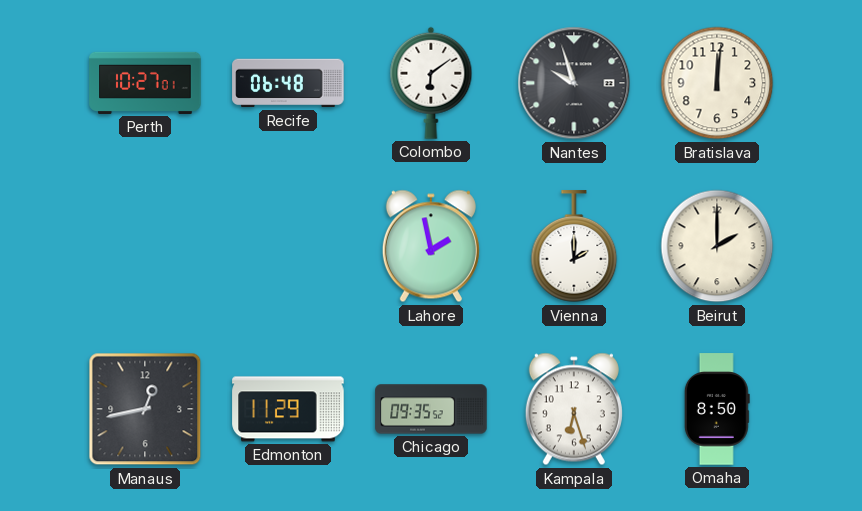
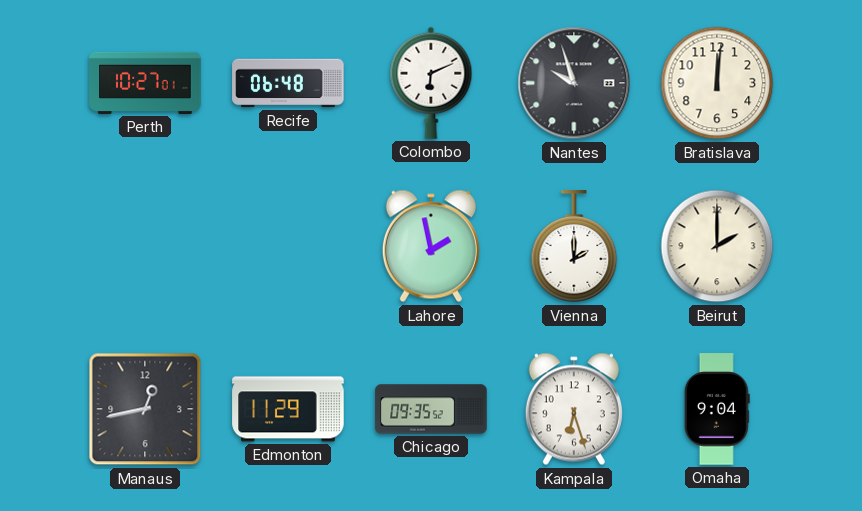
Colombo: 6:09 -> 6:11 (431, 83)
Omaha: 8:50 -> 9:04 (717, 409)
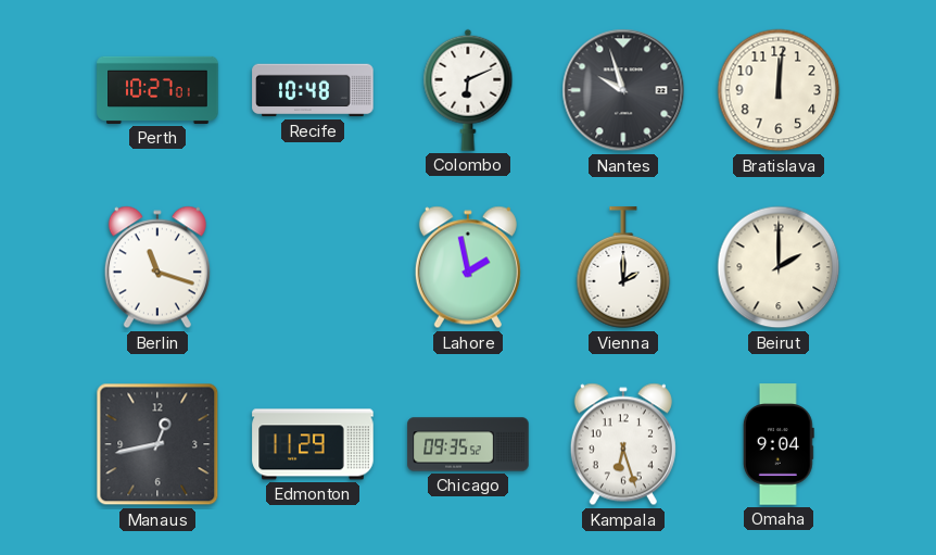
Recife: 06:48 -> 10:48 (313, 90)
Berlin: none -> 11:18 (157, 267)
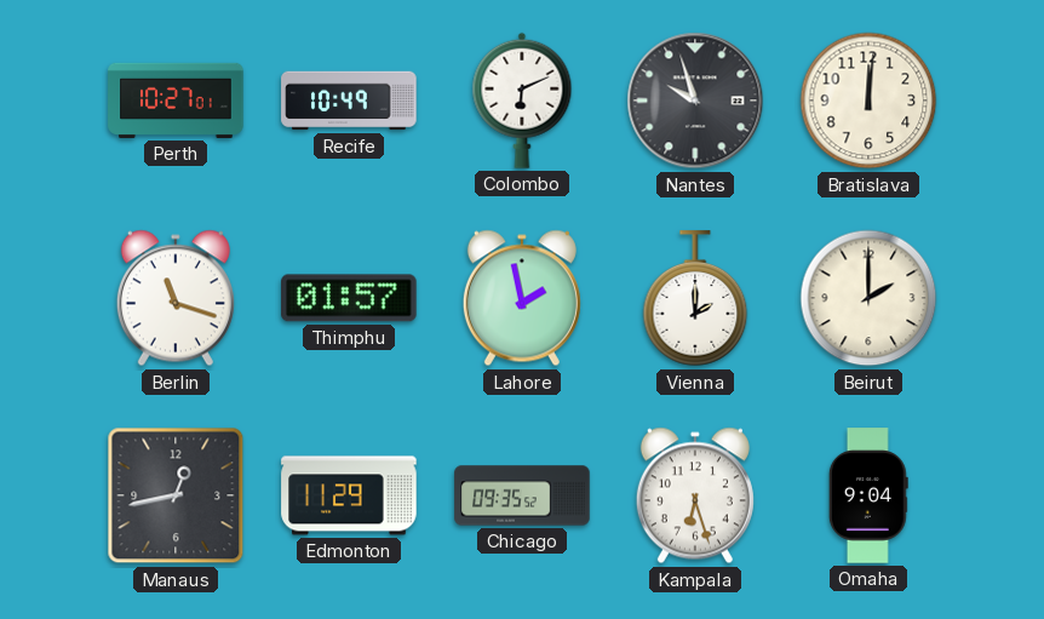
Recife: 10:48 -> 10:49 (349, 101)
Thimphu: none -> 01:57 (349, 298)
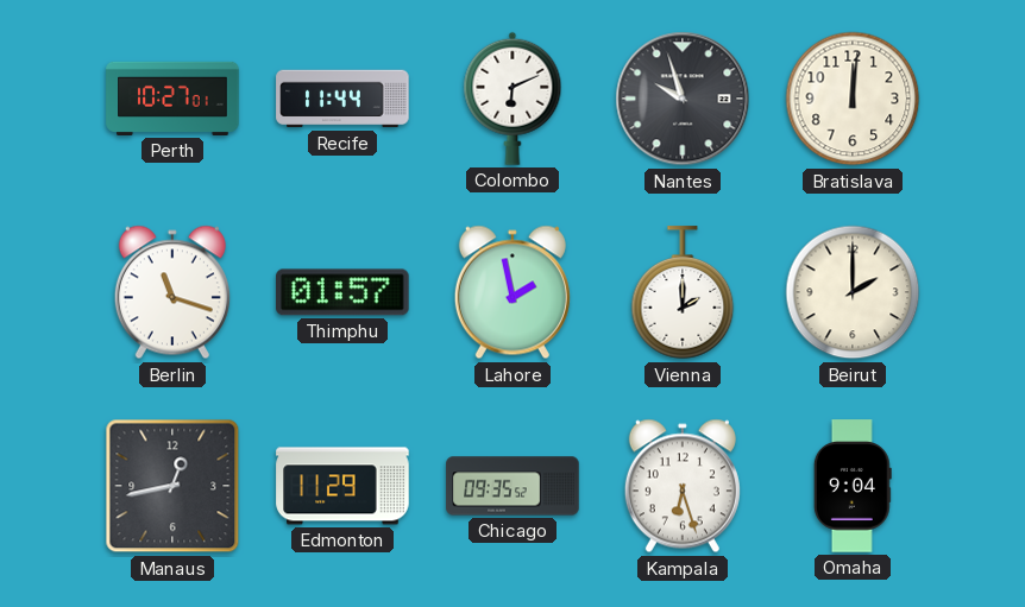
Recife: 10:49 -> 11:44 (342, 99)
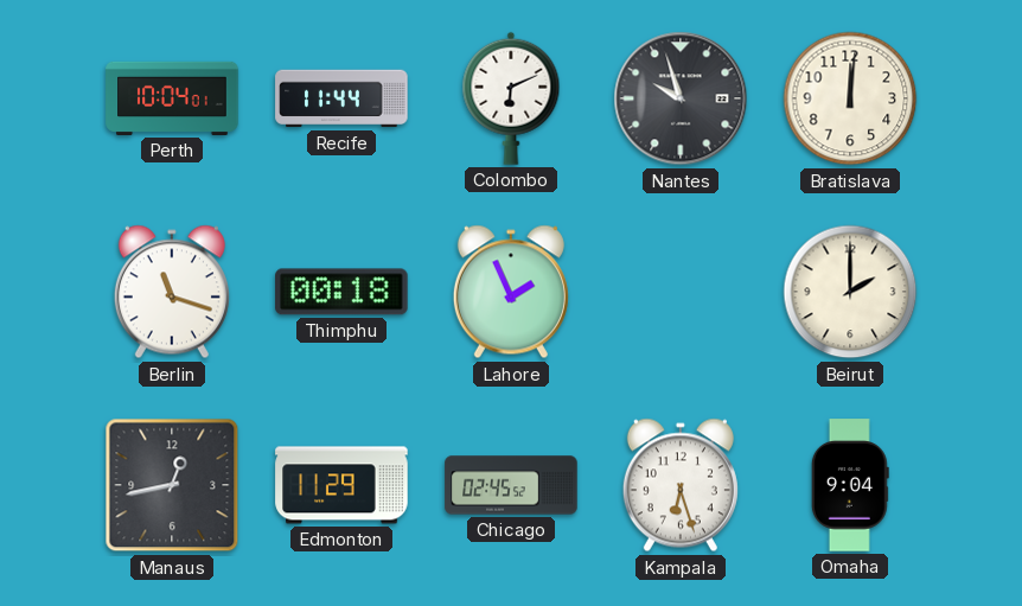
Perth: 10:27 -> 10:04 (172, 98)
Thimphu: 01:57 -> 00:18 (341, 292)
Lahore: 1:58 -> 1:56 (511, 292)
Vienna: 2:00 -> none (683, 293)
Chicago: 09:35 -> 02:45 (511, 485)
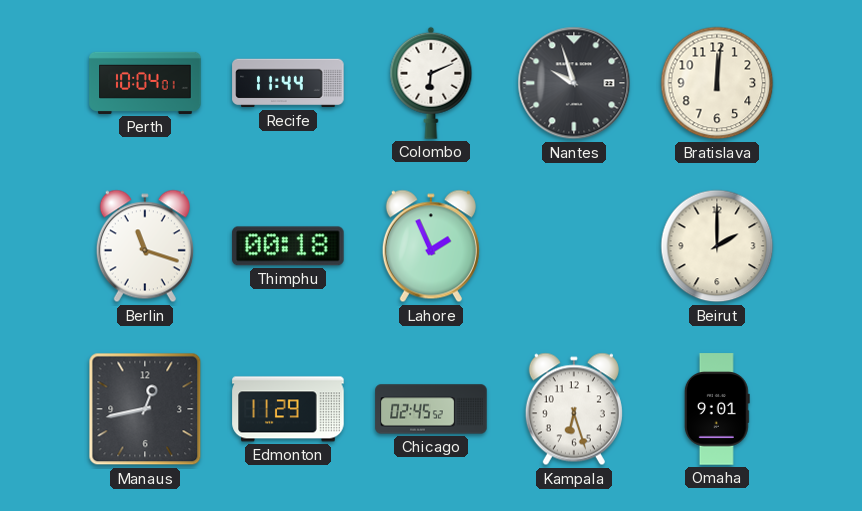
Omaha: 9:04 -> 9:01 (717, 409)
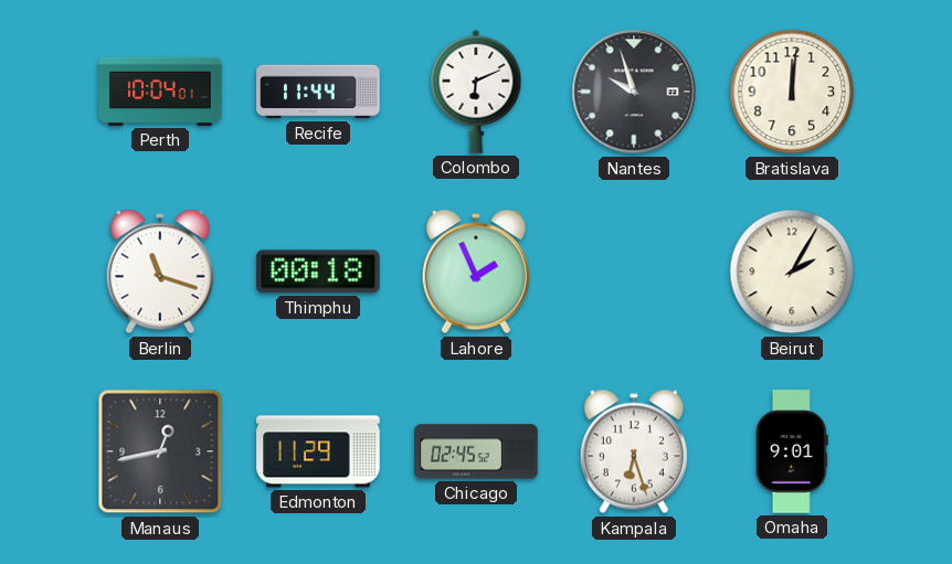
Beirut: 2:00 -> 2:05 (792, 272)
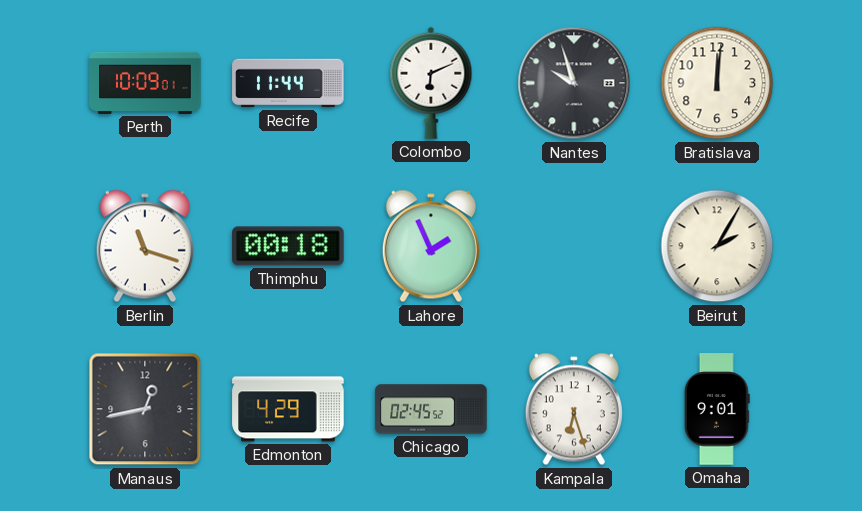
Perth: 10:04 -> 10:09 (145, 83)
Edmonton: 11:29 -> 4:29 (288, 409)
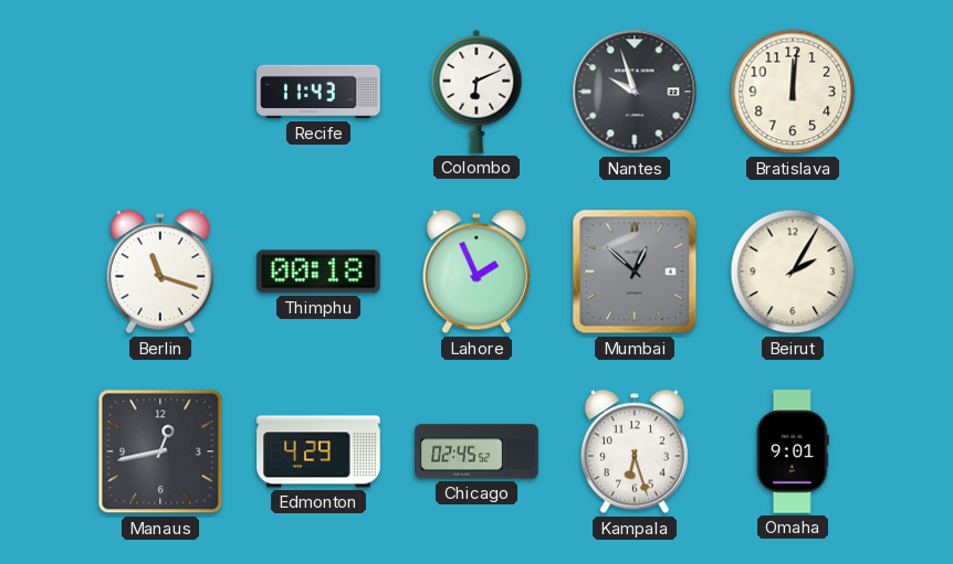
Perth: 10:09 -> none (145, 83)
Recife: 11:44 -> 11:43 (318, 92)
Mumbai: none -> 12:52 (635, 272)
